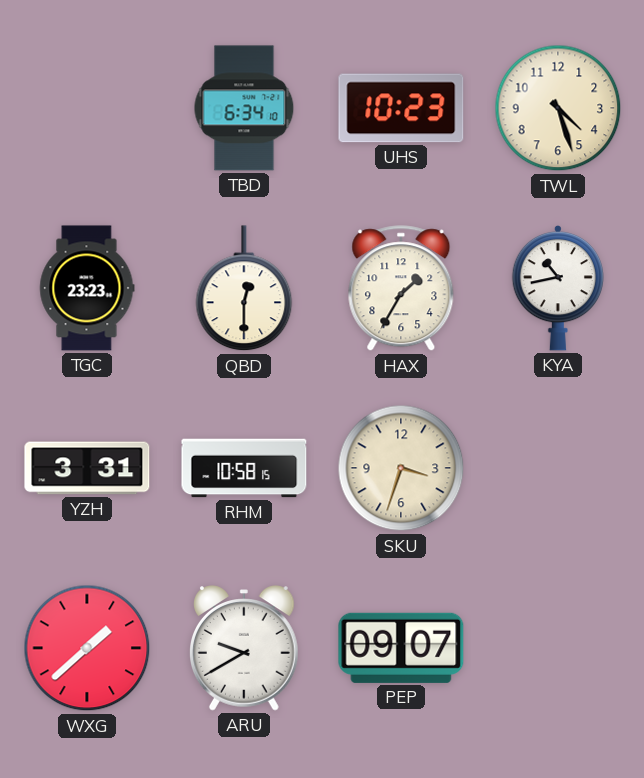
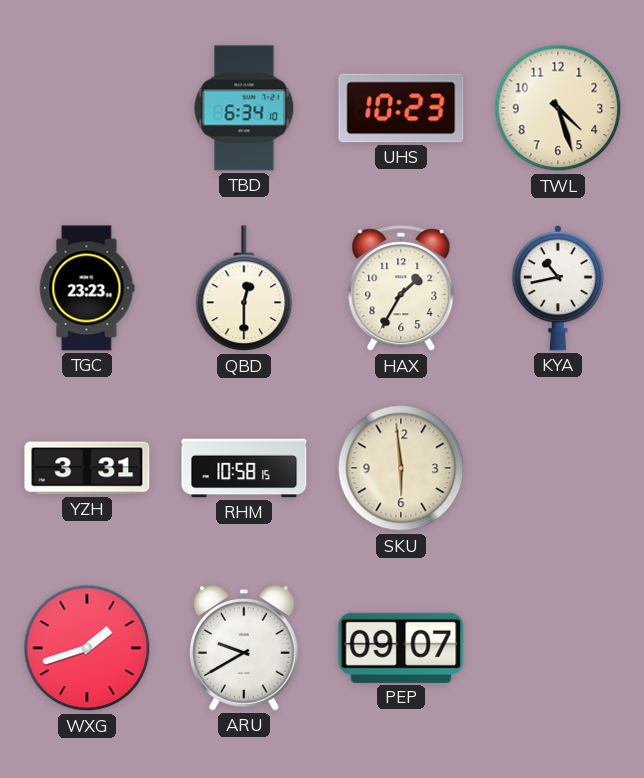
SKU: 3:33 -> 5:59 (401, 468)
WXG: 1:38 -> 1:42 (87, 648)
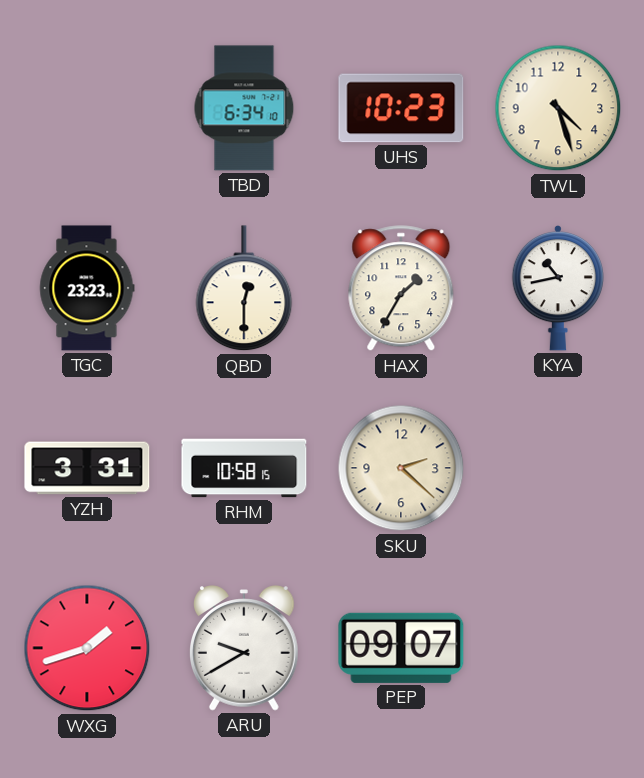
SKU: 5:59 -> 2:22 (401, 468)
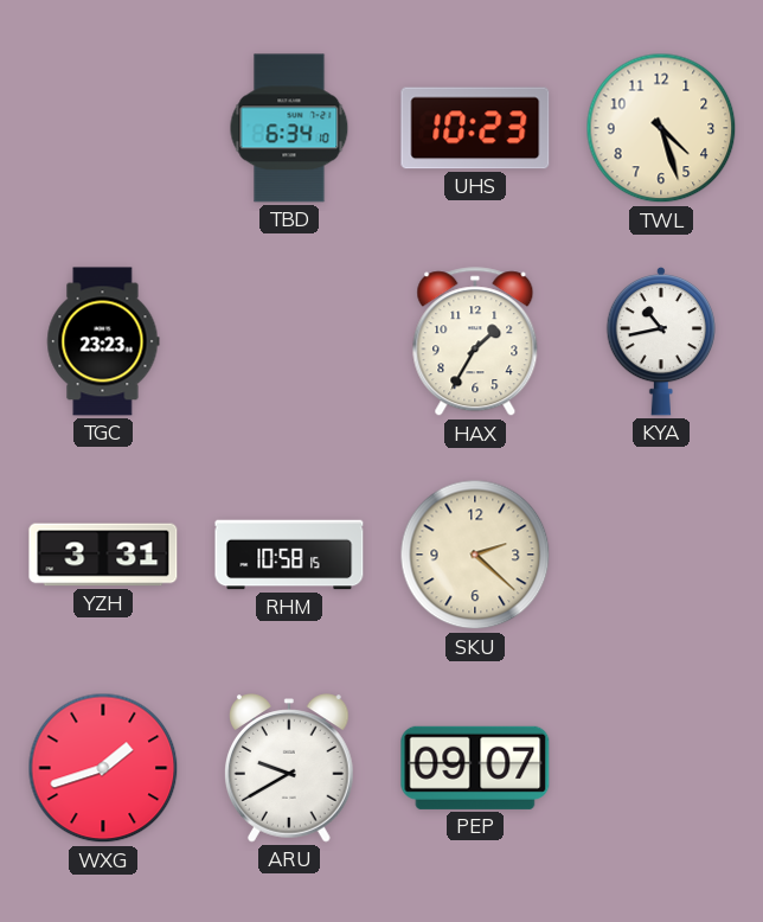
QBD: 12:30 -> none (244, 289)
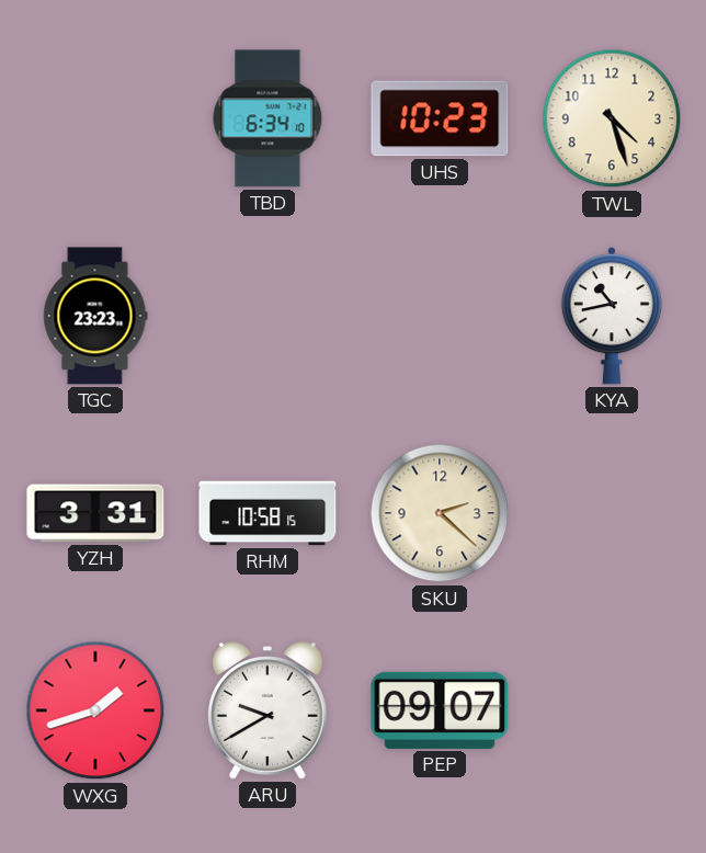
HAX: 1:35 -> none (475, 342)
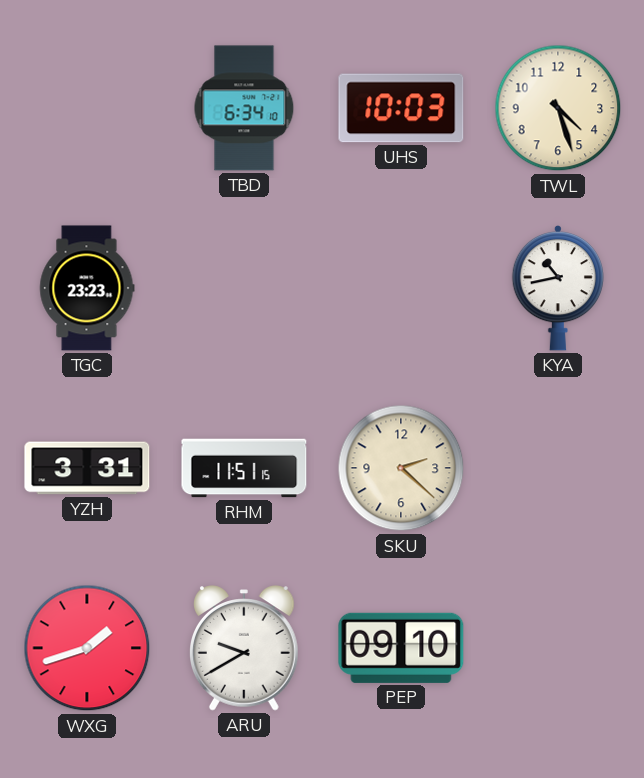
UHS: 10:23 -> 10:03 (401, 108)
RHM: 10:58 -> 11:51 (244, 468)
PEP: 09:07 -> 09:10 (401, 648)
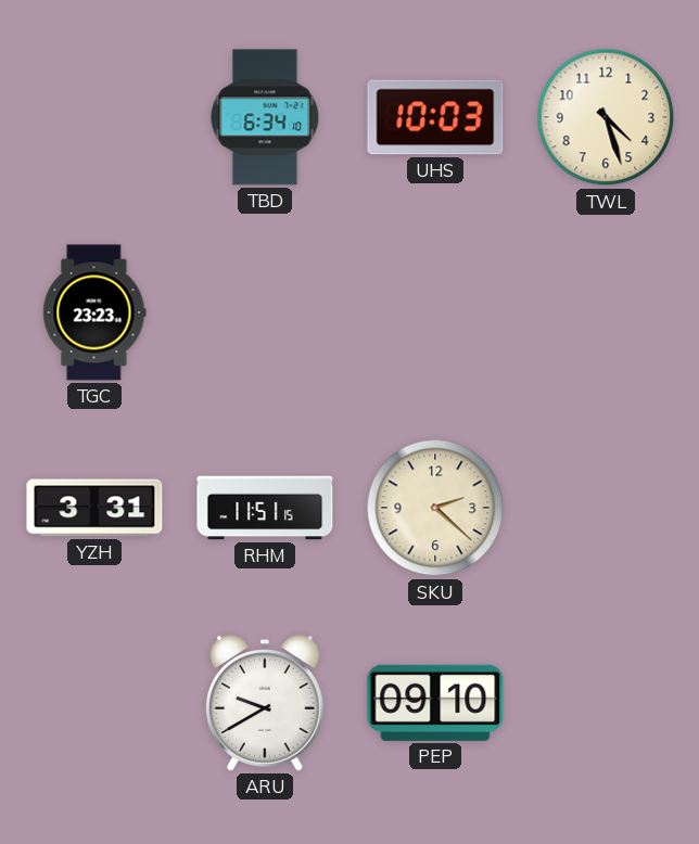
KYA: 10:43 -> none (557, 288)
WXG: 1:42 -> none (87, 648)
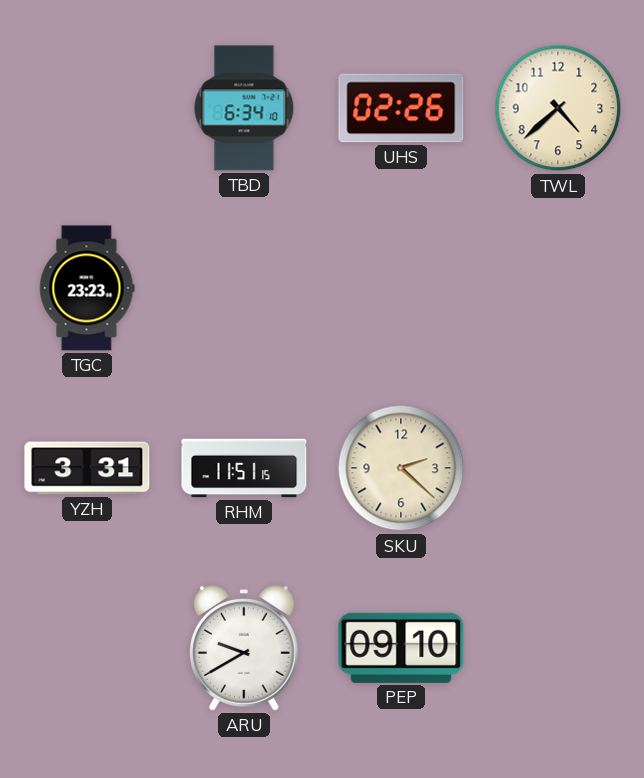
UHS: 10:03 -> 02:26 (401, 108)
TWL: 4:27 -> 4:38 (558, 108)
